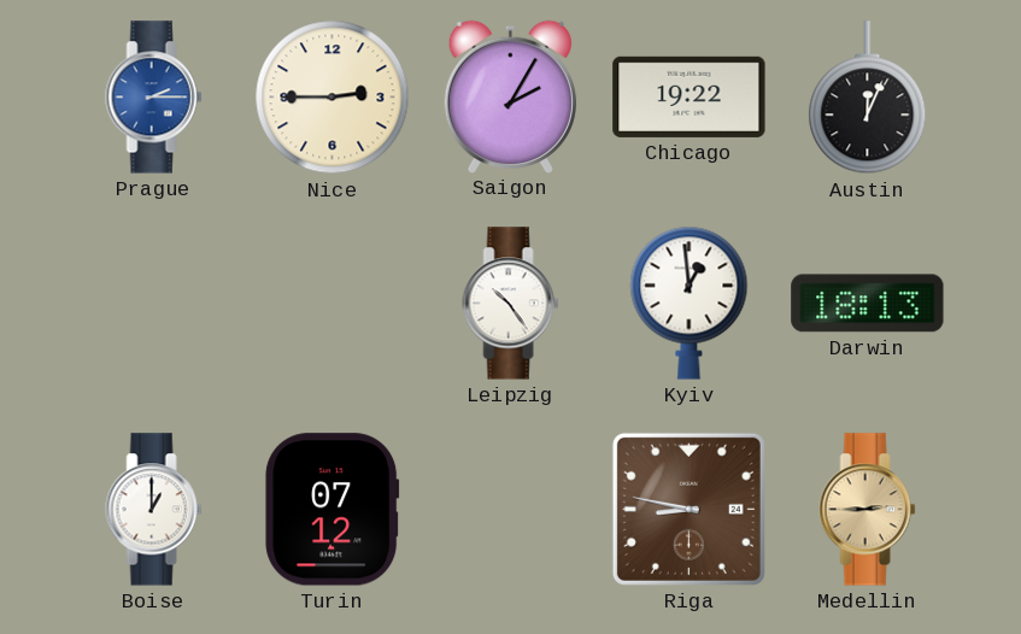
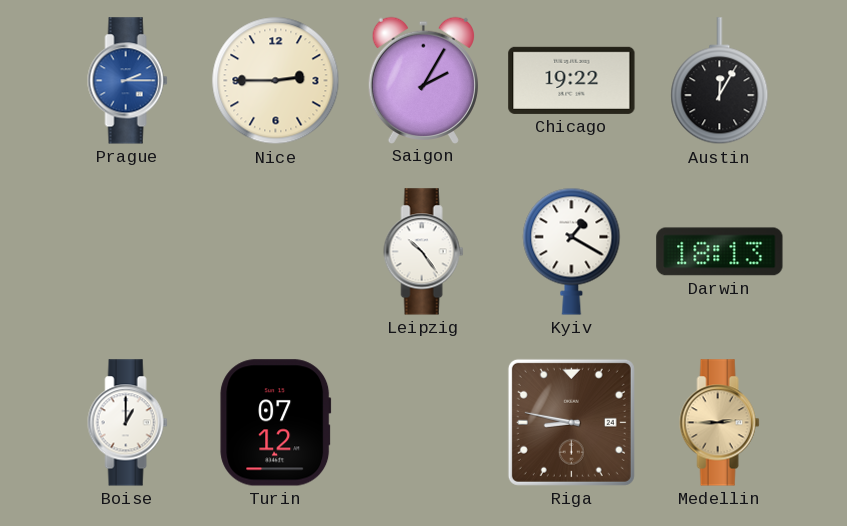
Austin: 12:04 -> 12:05 (720, 81)
Kyiv: 12:59 -> 1:20 (572, 251)
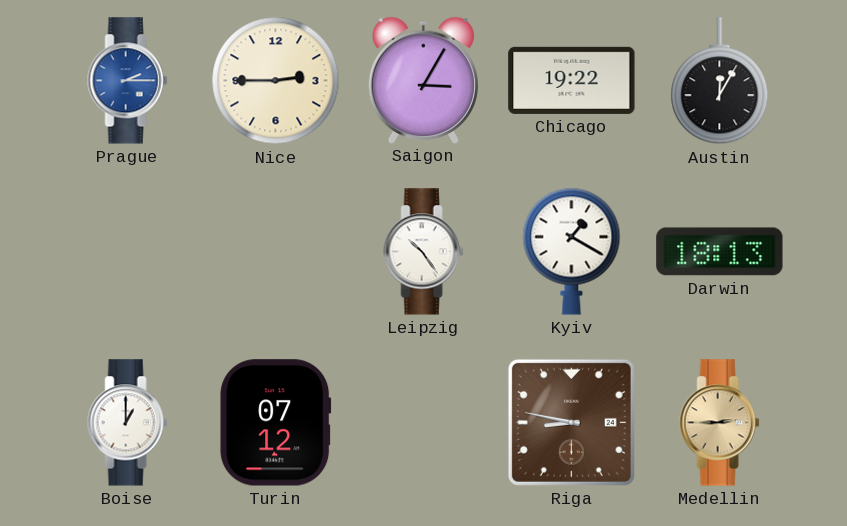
Saigon: 2:05 -> 3:05 (423, 80)
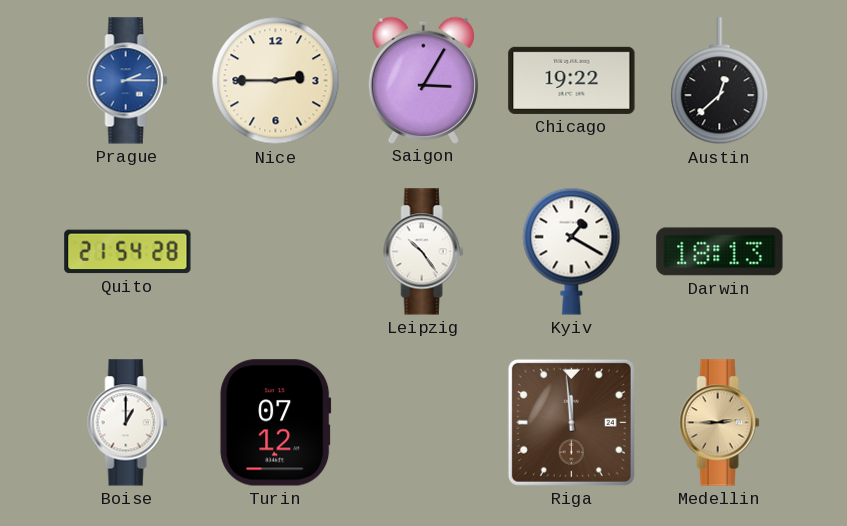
Austin: 12:05 -> 12:38 (720, 81)
Quito: none -> 21:54 (128, 252)
Riga: 8:47 -> 11:59 (571, 422)
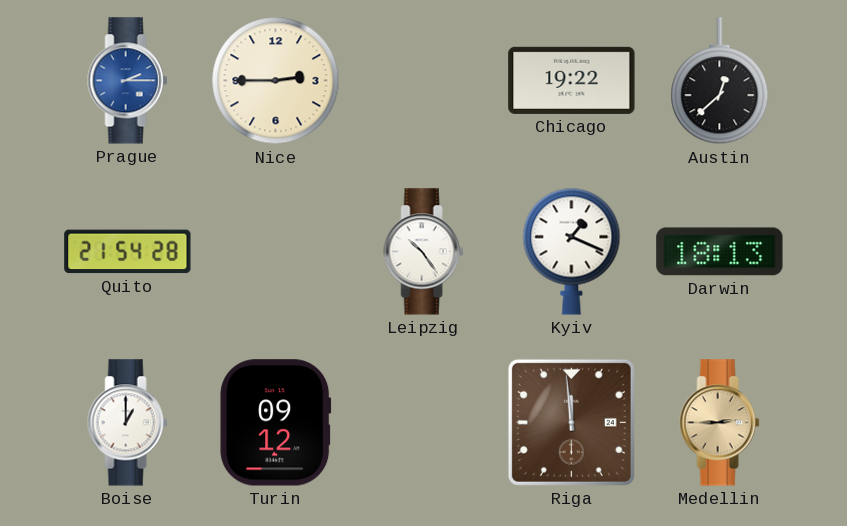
Saigon: 3:05 -> none (423, 80)
Kyiv: 1:20 -> 1:19 (572, 251)
Turin: 07:12 -> 09:12 (276, 423)
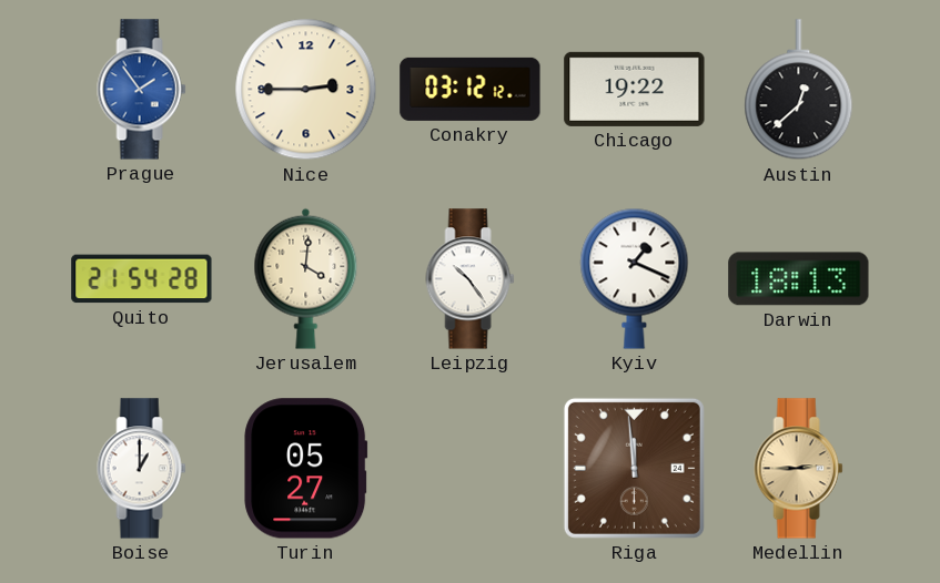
Prague: 2:15 -> 1:54 (142, 90)
Conakry: none -> 03:12 (471, 89)
Jerusalem: none -> 4:01 (306, 278)
Turin: 09:12 -> 05:27 (306, 469)
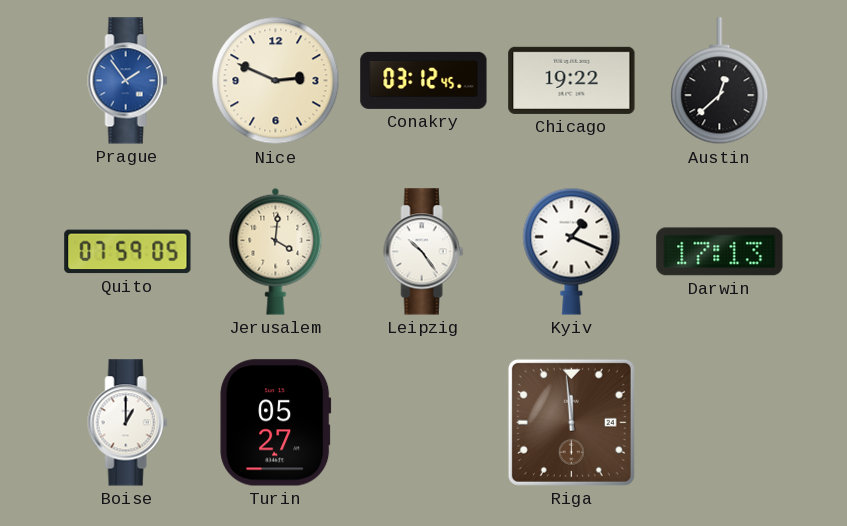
Nice: 2:45 -> 2:49 (276, 81)
Conakry: 03:12:12 -> 03:12:45 (424, 80)
Quito: 21:54 -> 07:59 (128, 252)
Darwin: 18:13 -> 17:13 (720, 252)
Medellin: 2:45 -> none (799, 469)
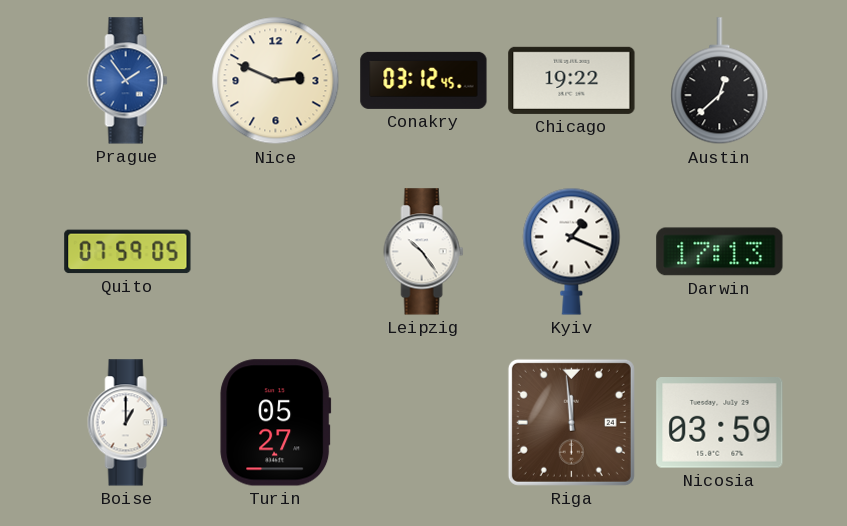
Jerusalem: 4:01 -> none (276, 251)
Nicosia: none -> 03:59 (720, 423)
